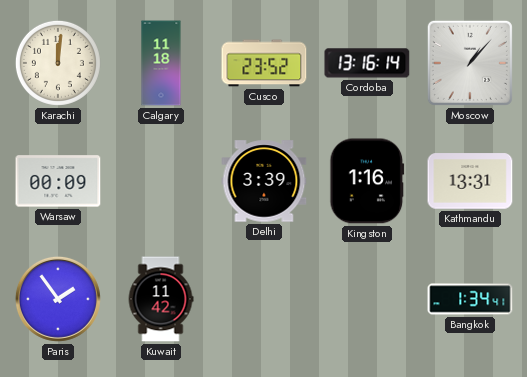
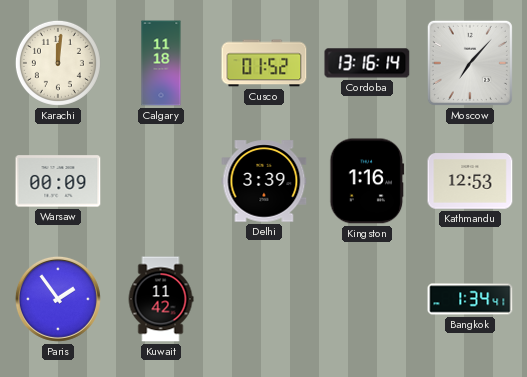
Cusco: 23:52 -> 01:52 (264, 63)
Moscow: 1:07 -> 7:07 (470, 63)
Kathmandu: 13:31 -> 12:53 (470, 181)
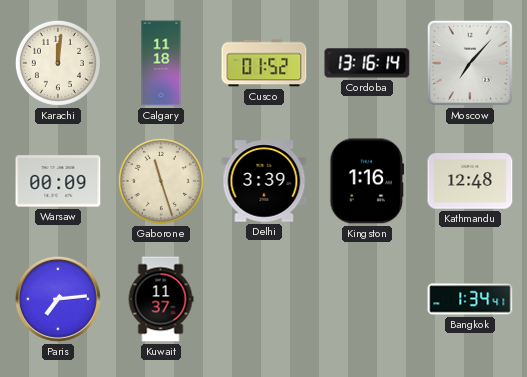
Gaborone: none -> 11:27 (161, 181)
Kathmandu: 12:53 -> 12:48 (470, 181)
Paris: 1:54 -> 7:14 (58, 299)
Kuwait: 11:42 -> 11:37 (161, 299)
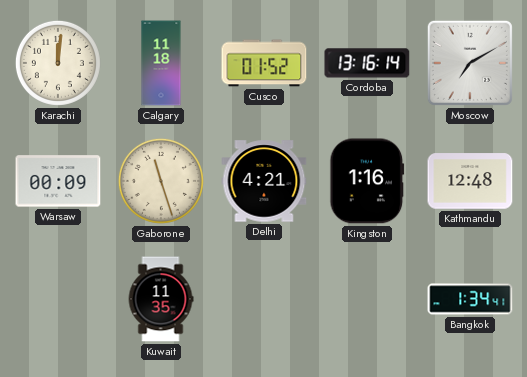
Moscow: 7:07 -> 7:10 (470, 63)
Delhi: 3:39 -> 4:21 (264, 181)
Paris: 7:14 -> none (58, 299)
Kuwait: 11:37 -> 11:35 (161, 299)
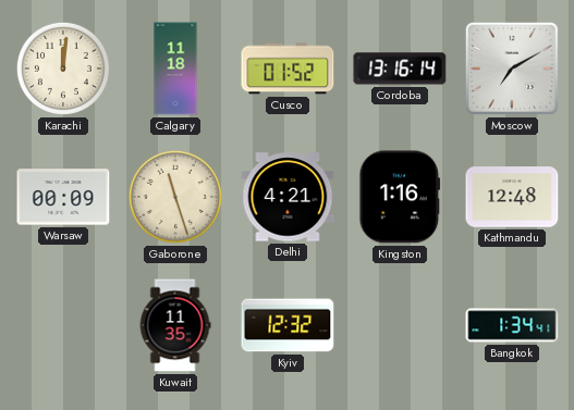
Kyiv: none -> 12:32 (288, 325)
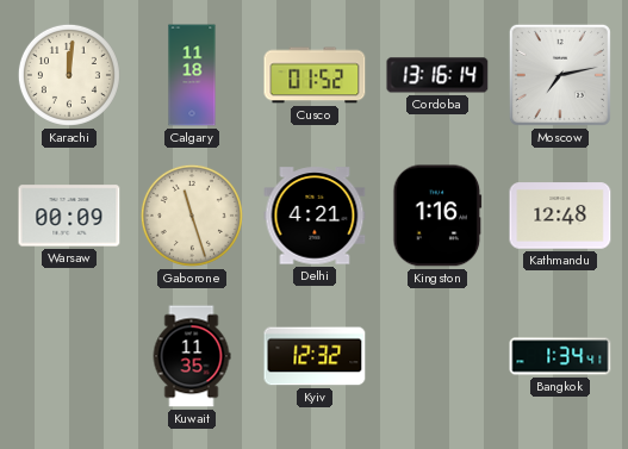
Moscow: 7:10 -> 7:13 (560, 75)
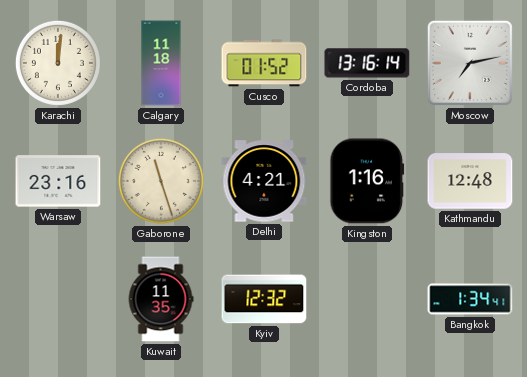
Warsaw: 00:09 -> 23:16 (58, 181)
